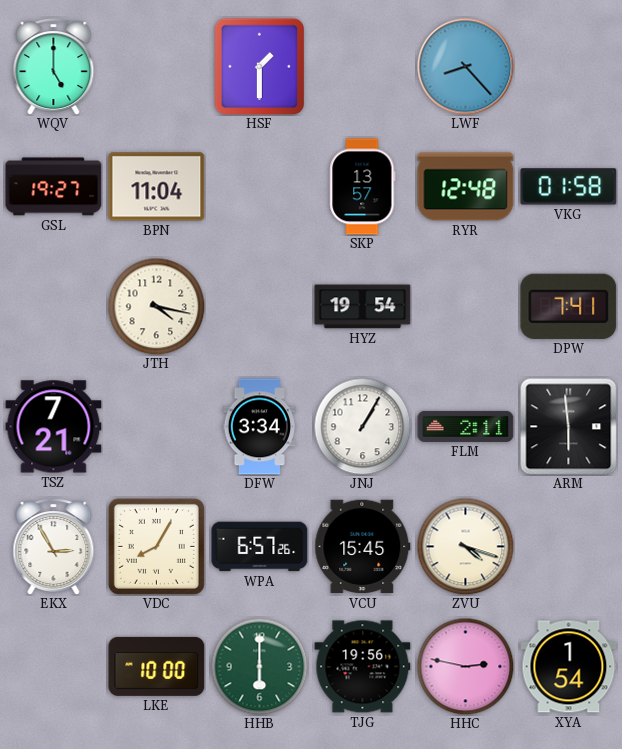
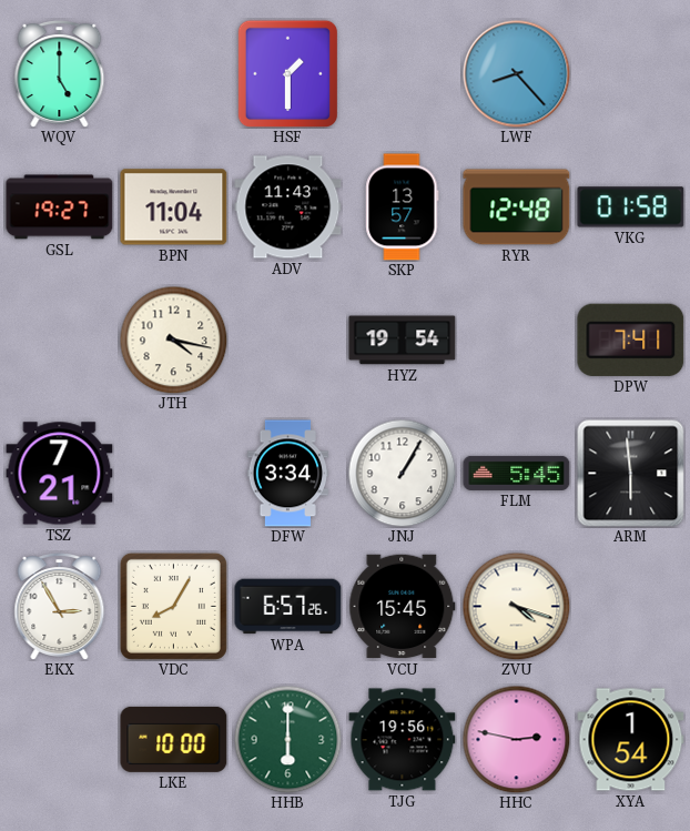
ADV: none -> 11:43 (288, 207)
FLM: 2:11 -> 5:45 (517, 473)
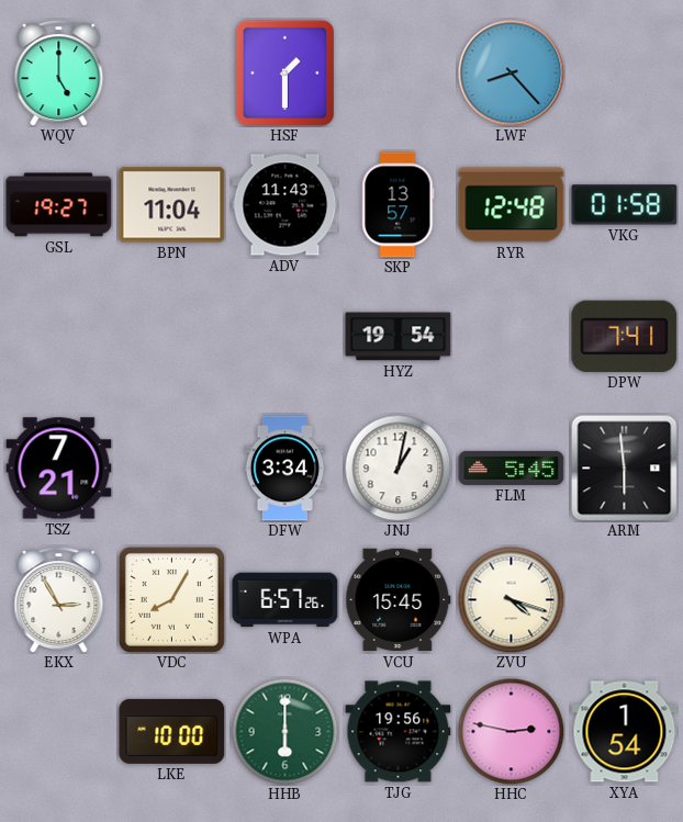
JTH: 4:17 -> none (173, 340)
JNJ: 1:05 -> 1:02 (398, 468)
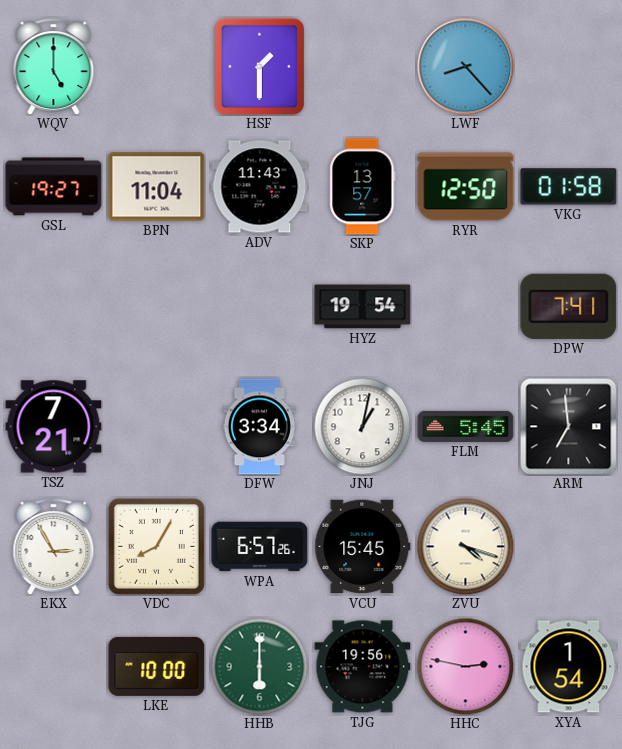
RYR: 12:48 -> 12:50 (466, 187)
ARM: 5:59 -> 6:59 (569, 427)
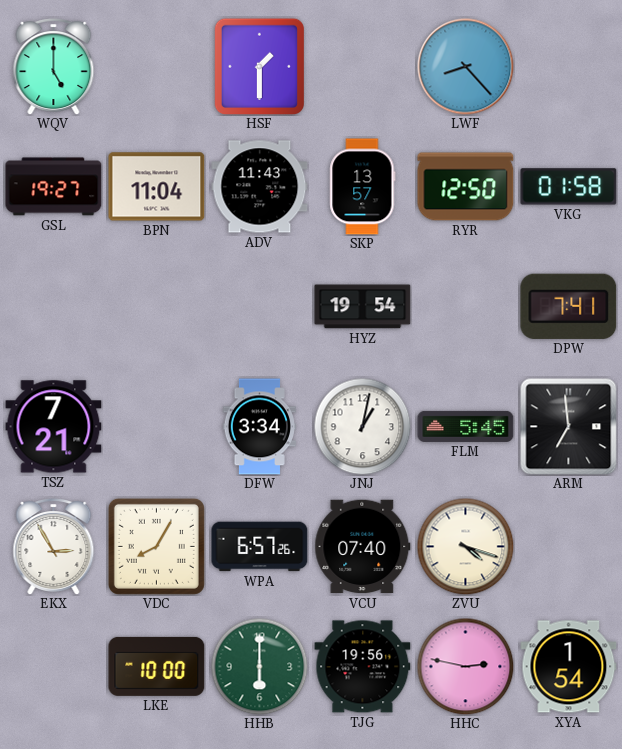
VCU: 15:45 -> 07:40 (363, 547)
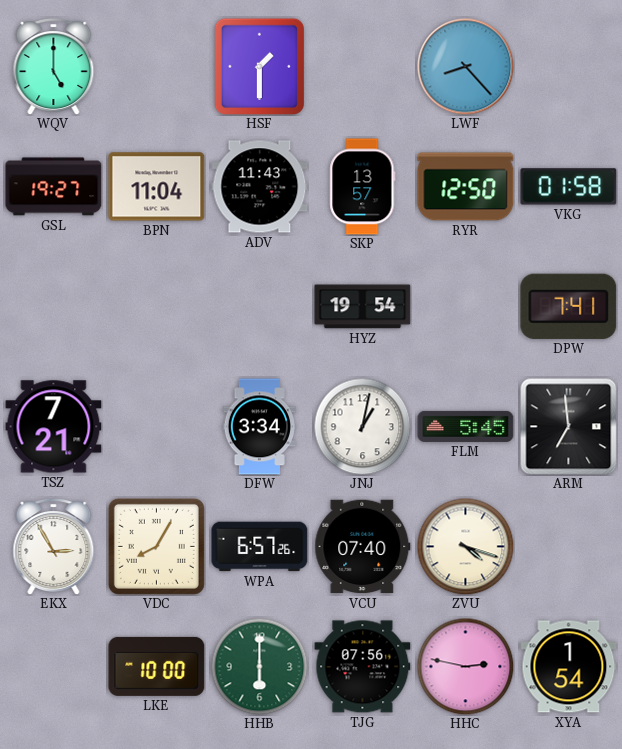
TJG: 19:56 -> 07:56 (363, 667)
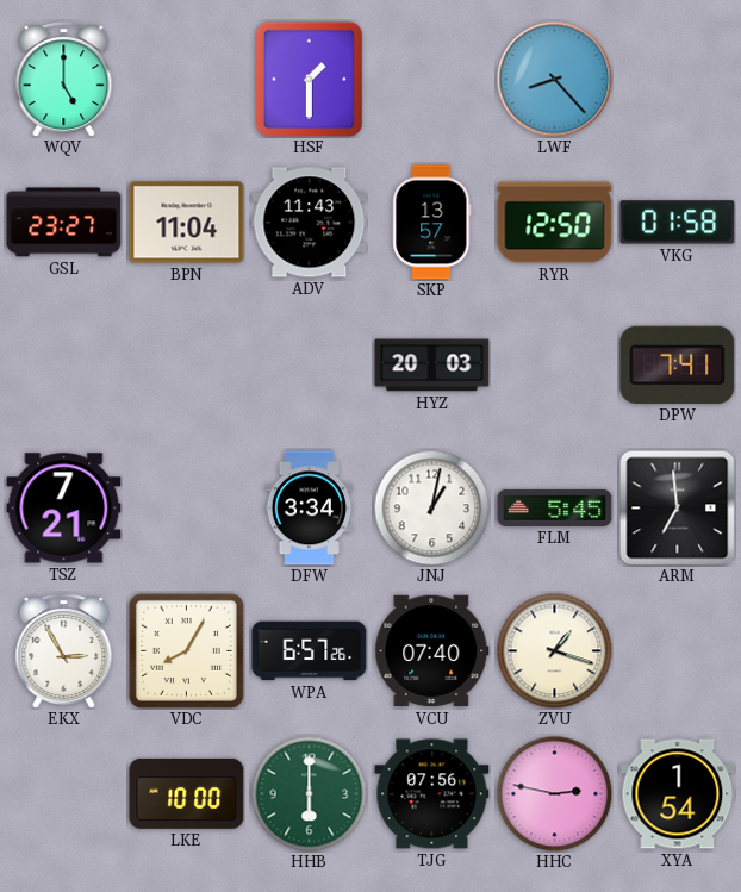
GSL: 19:27 -> 23:27 (64, 223)
HYZ: 19:54 -> 20:03 (432, 366)
ZVU: 4:18 -> 1:18 (554, 650)
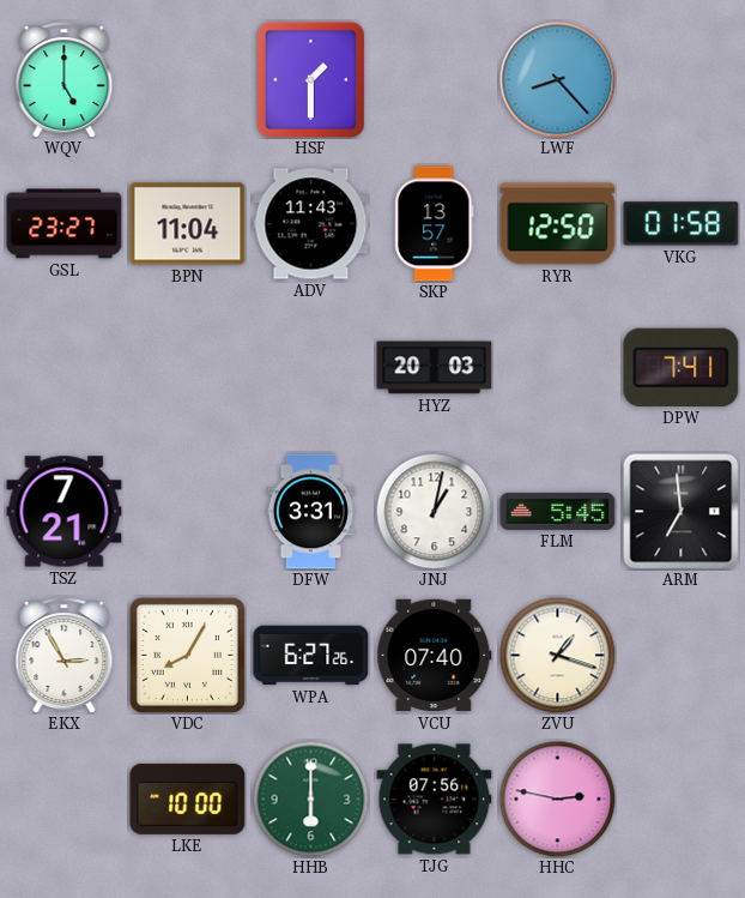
DFW: 3:34 -> 3:31 (310, 512)
WPA: 6:57 -> 6:27 (311, 656)
XYA: 1:54 -> none (678, 794)
